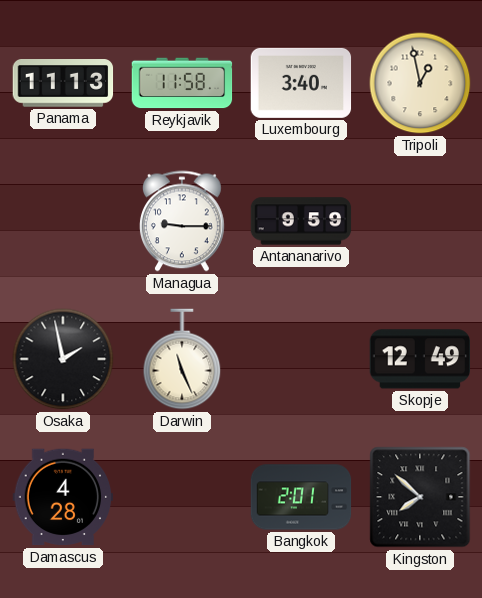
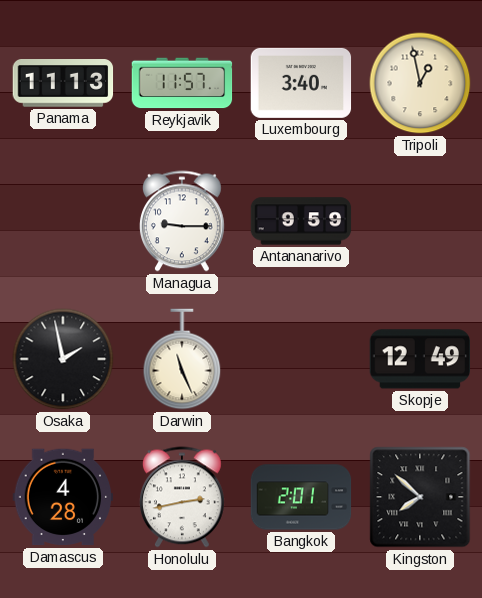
Reykjavik: 11:58 -> 11:57 (182, 83)
Honolulu: none -> 2:43 (182, 497)
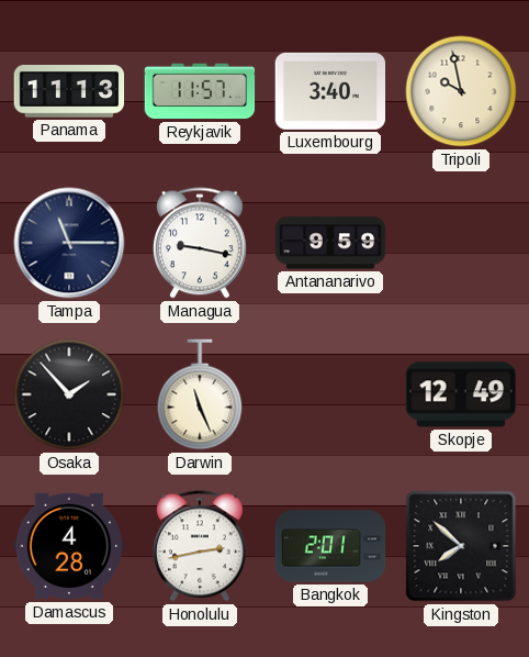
Tripoli: 12:58 -> 9:58 (461, 91)
Tampa: none -> 11:15 (69, 243)
Managua: 9:15 -> 9:17 (200, 243)
Osaka: 1:58 -> 1:53 (69, 394)
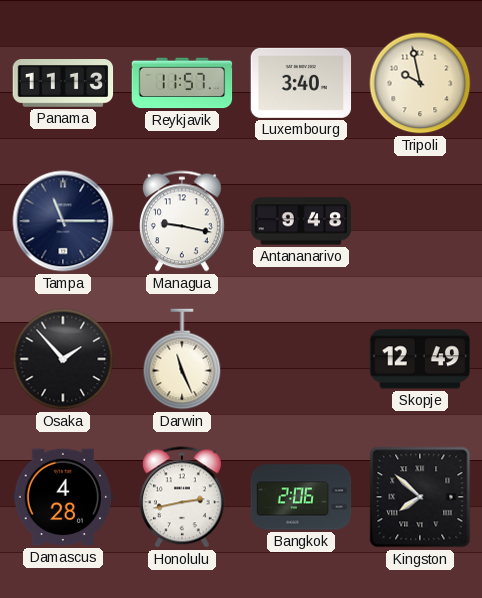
Antananarivo: 9:59 -> 9:48 (301, 221)
Bangkok: 2:01 -> 2:06 (301, 497)
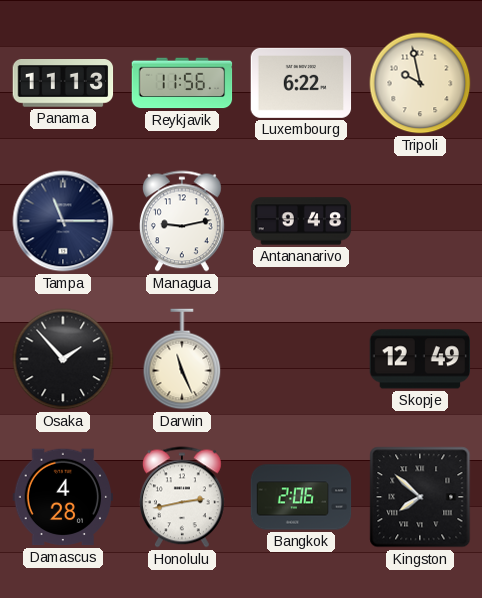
Reykjavik: 11:57 -> 11:56 (182, 83)
Luxembourg: 3:40 -> 6:22 (301, 83)
Managua: 9:17 -> 9:13 (182, 221)
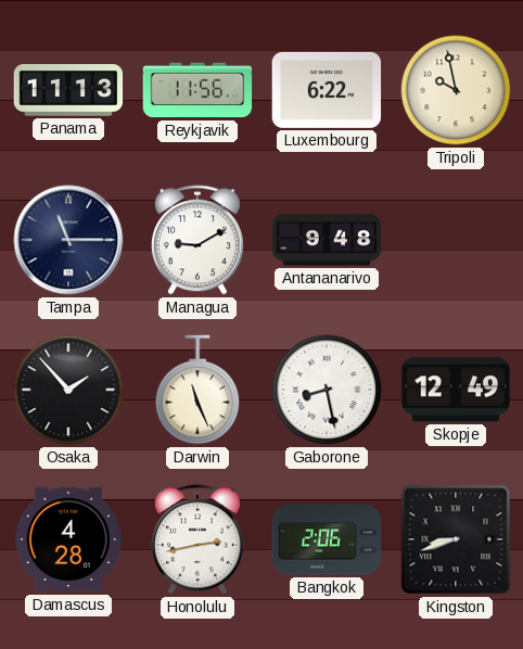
Managua: 9:13 -> 9:10 (197, 240)
Gaborone: none -> 8:28 (327, 390)
Kingston: 7:52 -> 8:42 (456, 539)
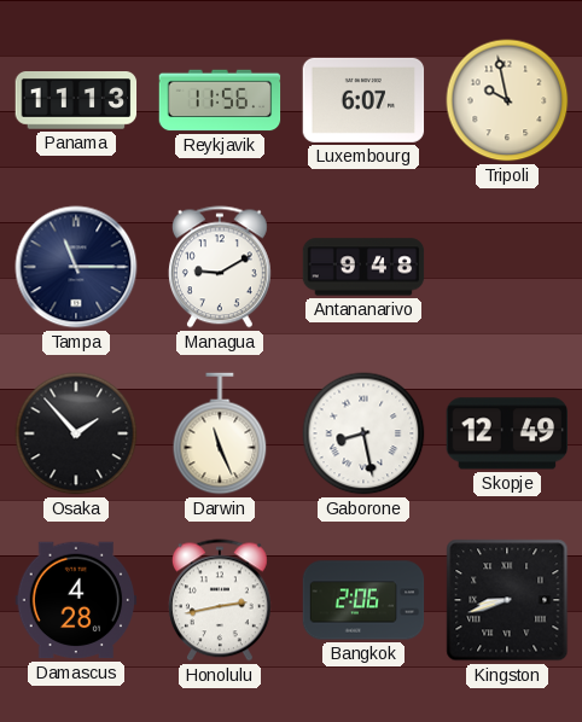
Luxembourg: 6:22 -> 6:07 (363, 100)
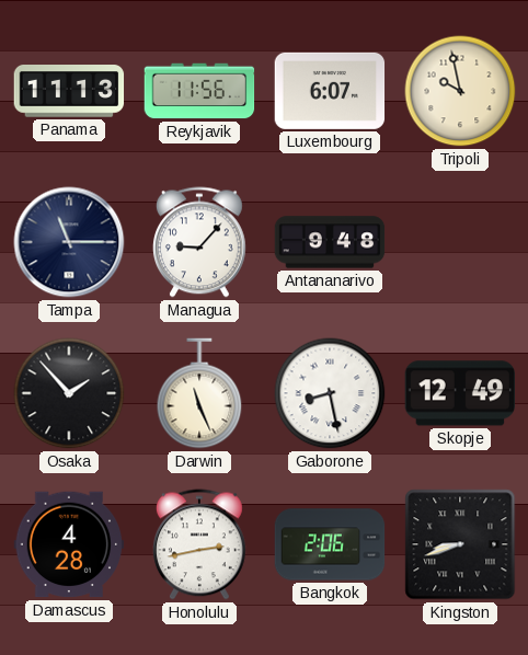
Managua: 9:10 -> 9:07 (199, 242)
